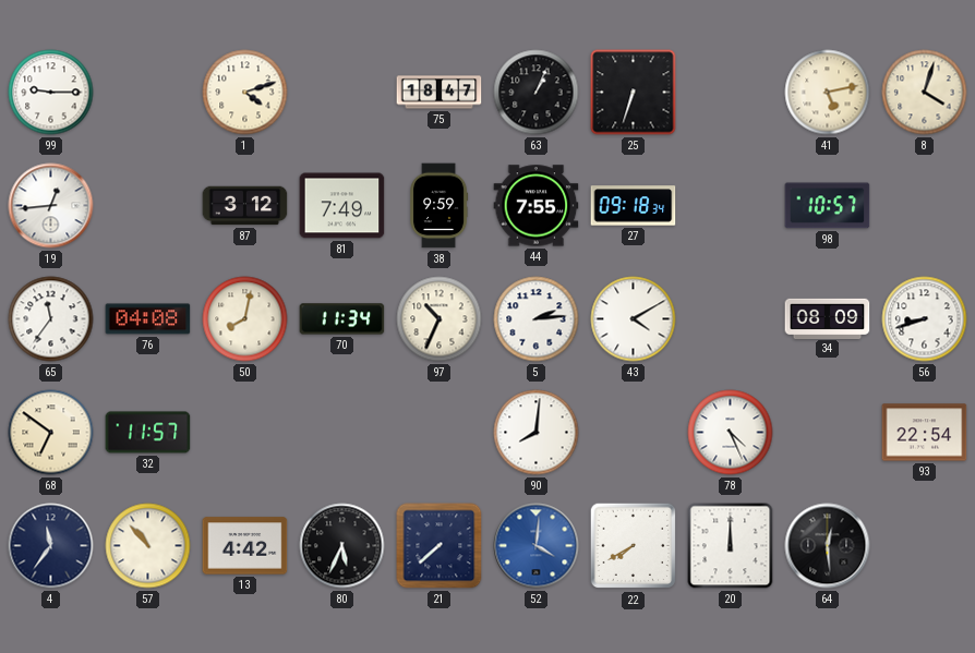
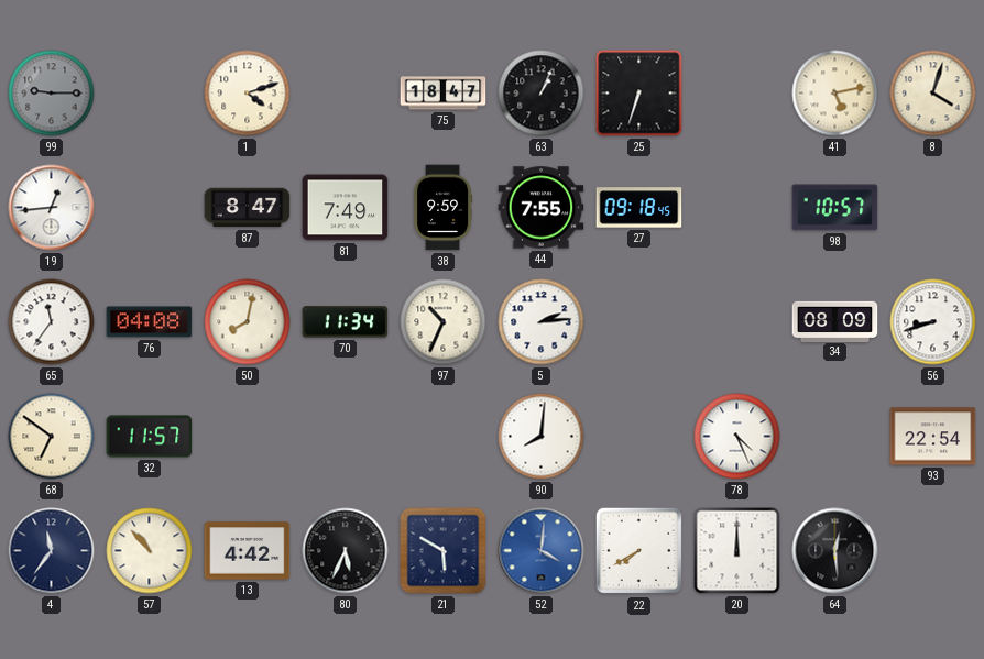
99 dial: white -> grey (52, 94)
87: 3:12 -> 8:47 (248, 208)
27: 09:18:34 -> 09:18:45 (639, 208)
43: 4:10 -> none (634, 319)
21: 7:38 -> 5:50 (444, 551)
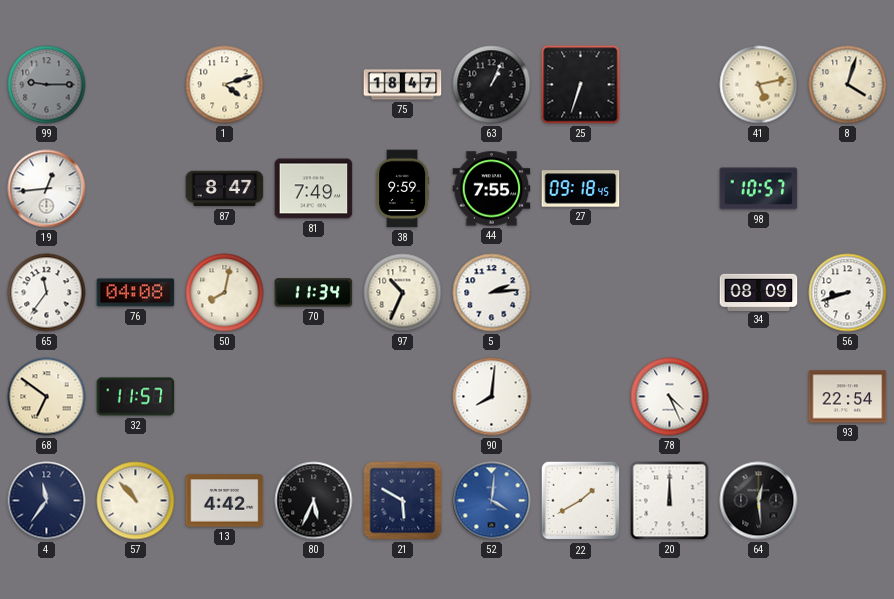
22: 7:40 -> 1:40 (581, 501)
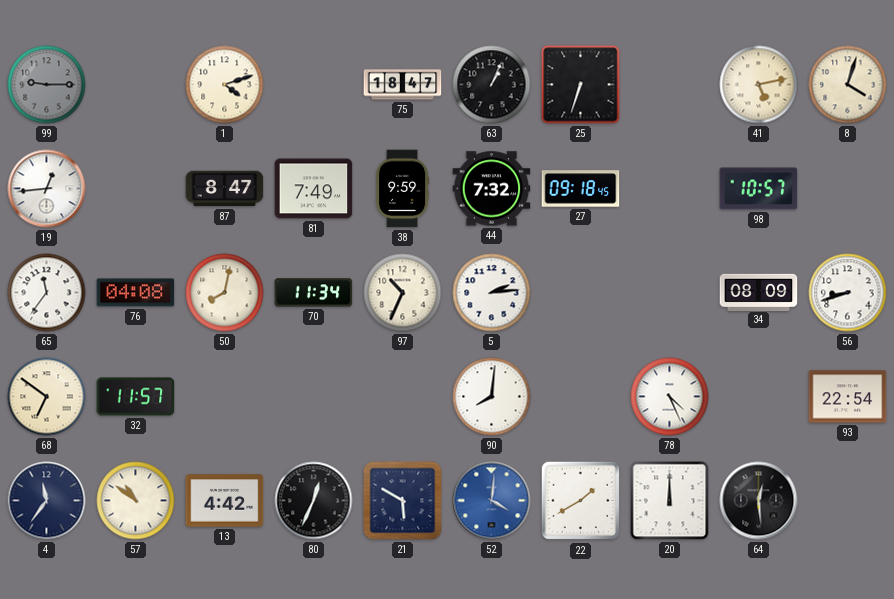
44: 7:55 -> 7:32 (492, 189)
57: 10:53 -> 10:51 (136, 501)
80: 5:34 -> 12:34 (314, 501)
